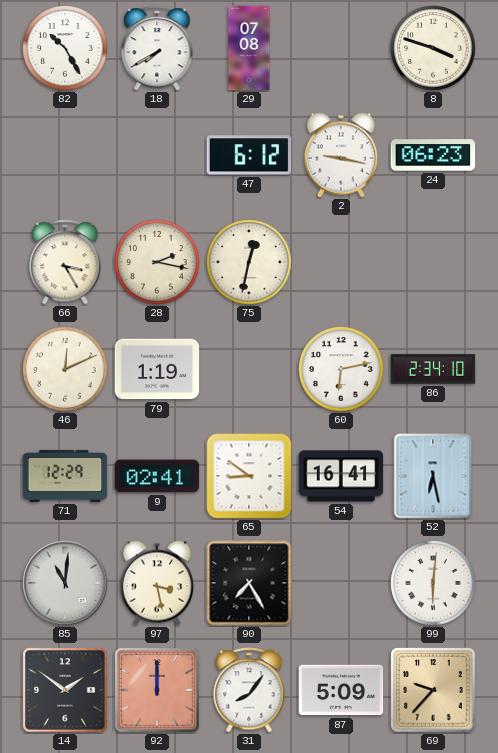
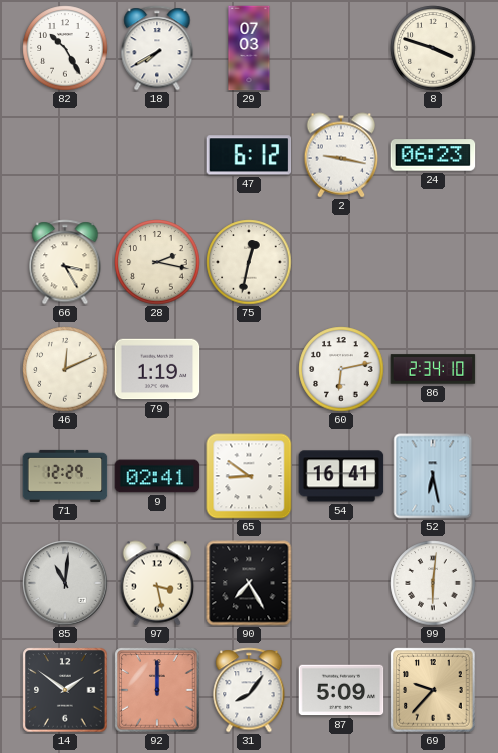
29: 07:08 -> 07:03 (249, 48)
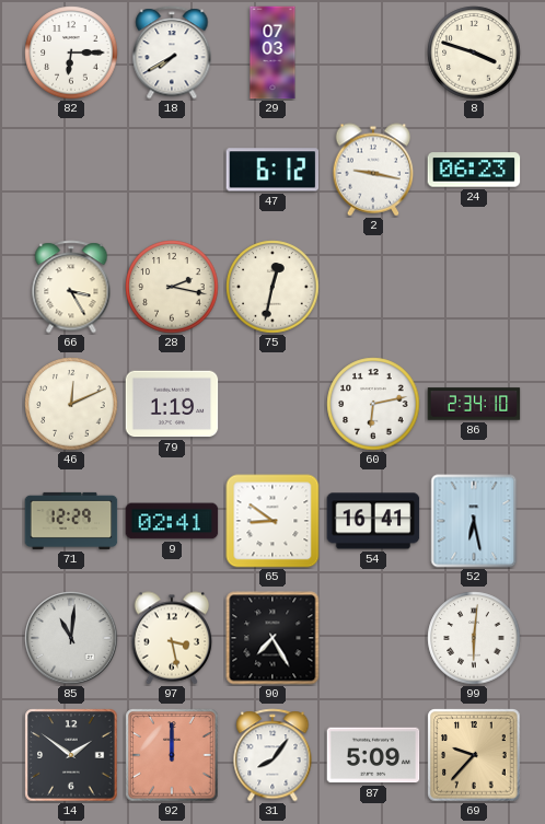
82: 10:25 -> 6:15 (71, 53)
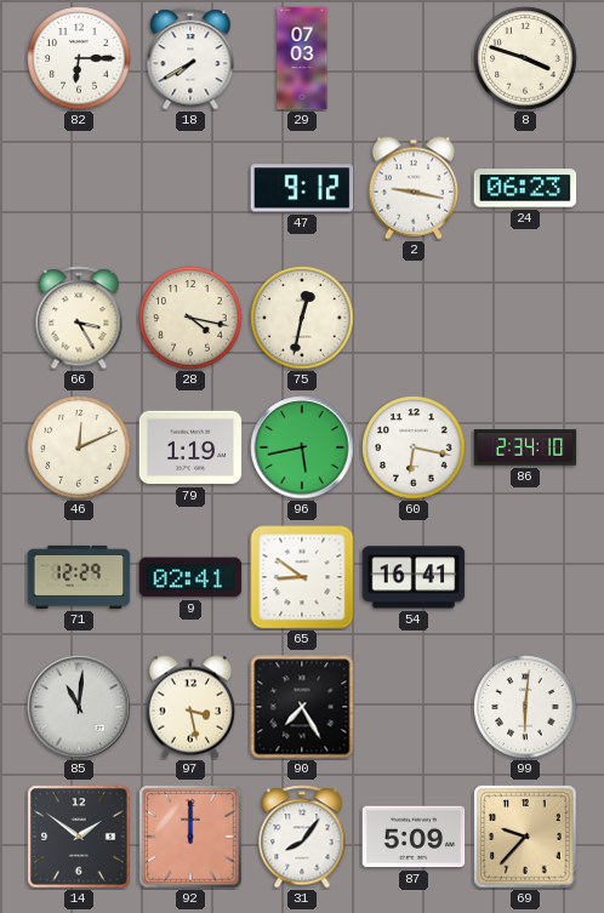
47: 6:12 -> 9:12 (302, 188)
28: 2:17 -> 4:17 (190, 318)
96: none -> 5:43 (302, 447)
60: 6:13 -> 6:17 (414, 447)
52: 6:28 -> none (474, 521)
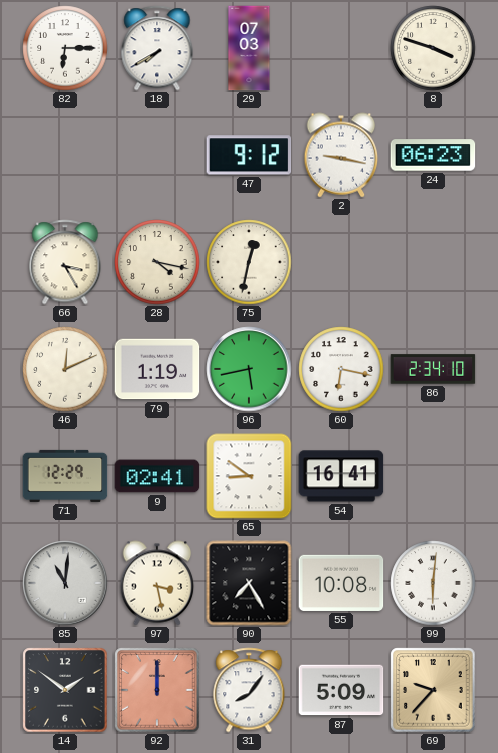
55: none -> 10:08 (341, 583)
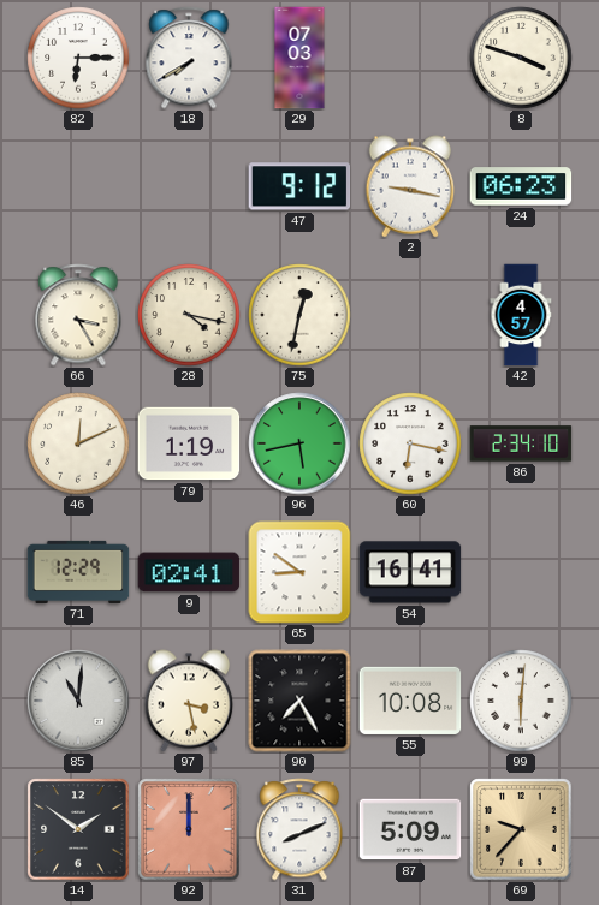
42: none -> 4:57 (521, 315)
31: 8:06 -> 8:11 (299, 829)
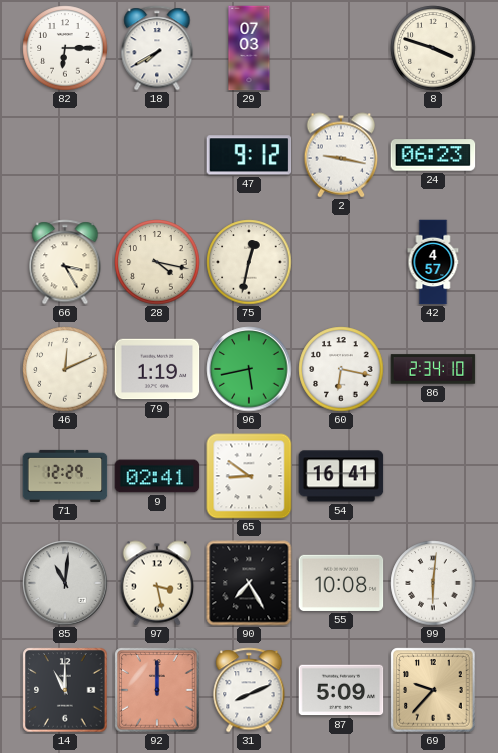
14: 1:51 -> 11:00 (65, 690)
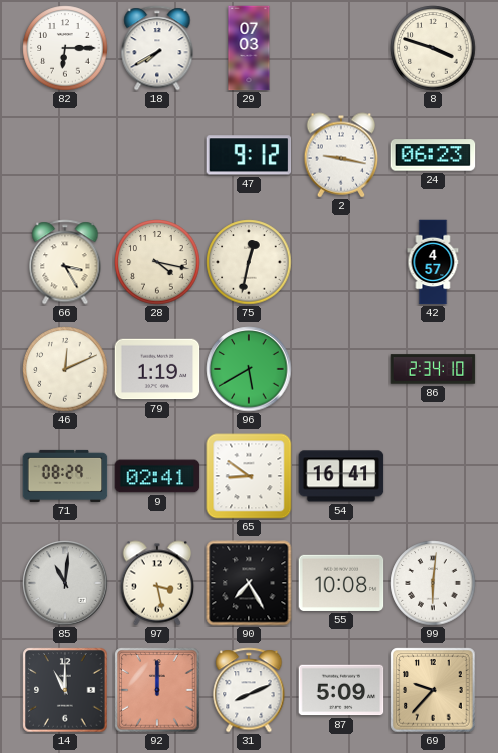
96: 5:43 -> 5:40 (249, 369)
60: 6:17 -> none (341, 369)
71: 12:29 -> 08:29 (65, 476)
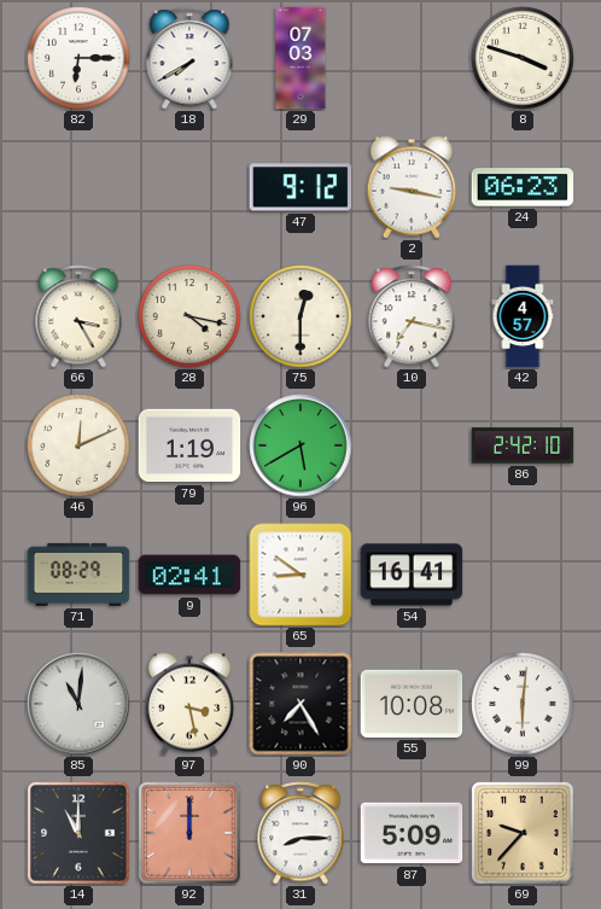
75: 12:32 -> 12:30 (300, 316)
10: none -> 7:17 (412, 316)
86: 2:34 -> 2:42 (523, 445)
31: 8:11 -> 8:15 (300, 833)
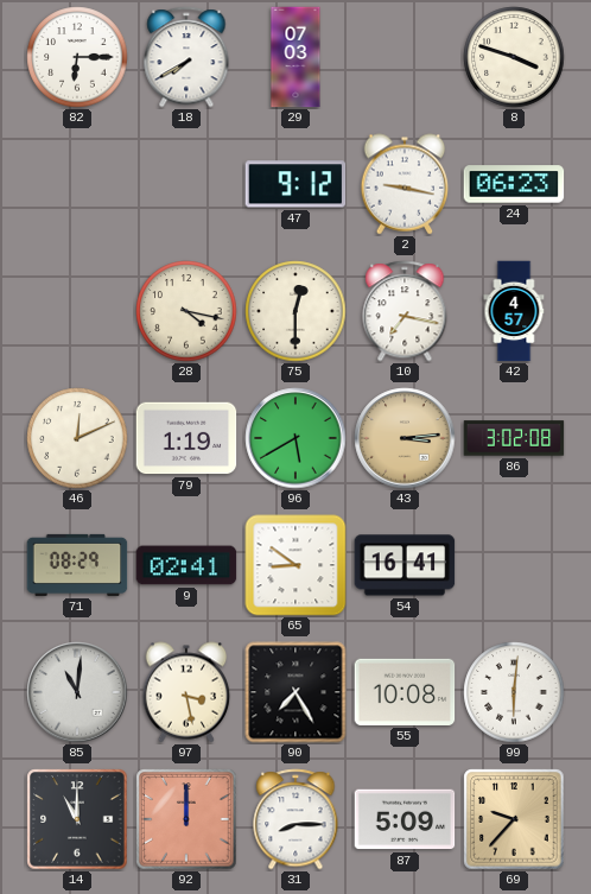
66: 3:25 -> none (78, 316)
43: none -> 3:14 (405, 438)
86: 2:42 -> 3:02 (514, 438)
